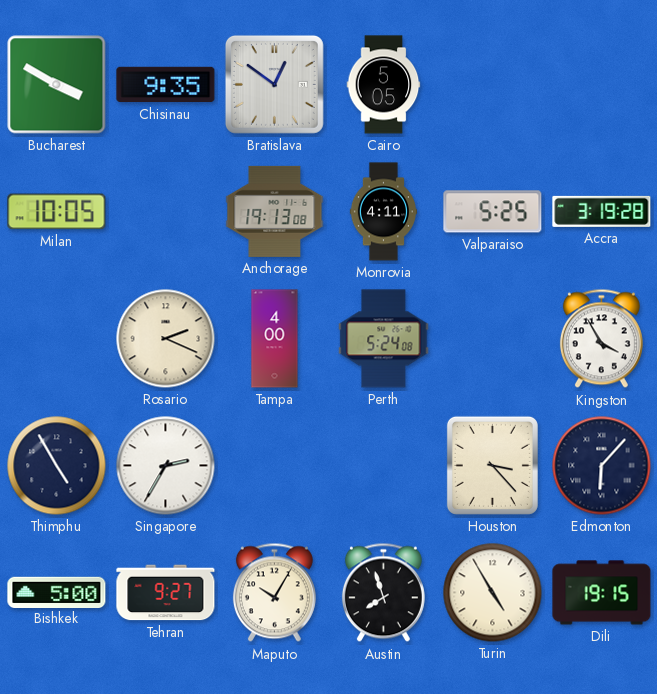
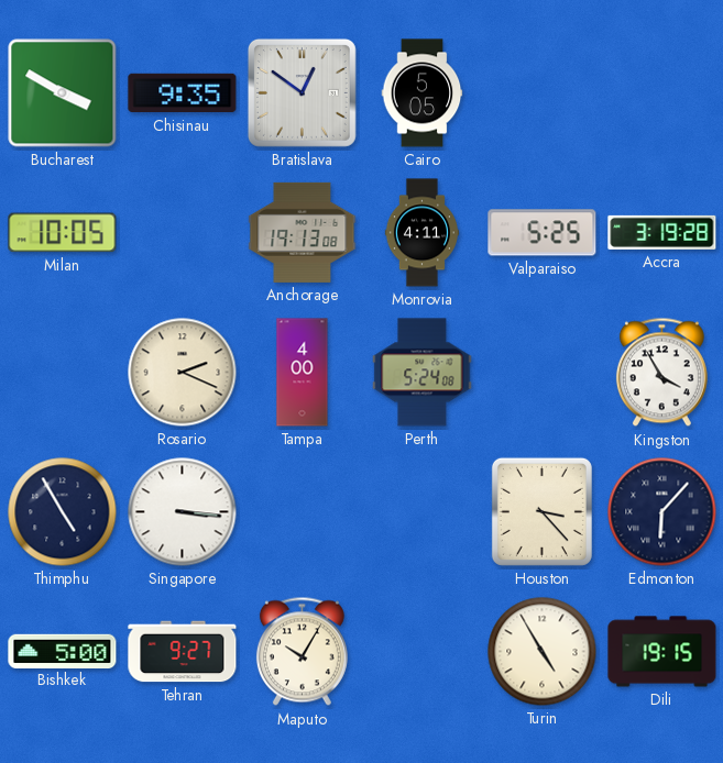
Singapore: 2:35 -> 3:16 (183, 512)
Austin: 7:57 -> none (383, 593)
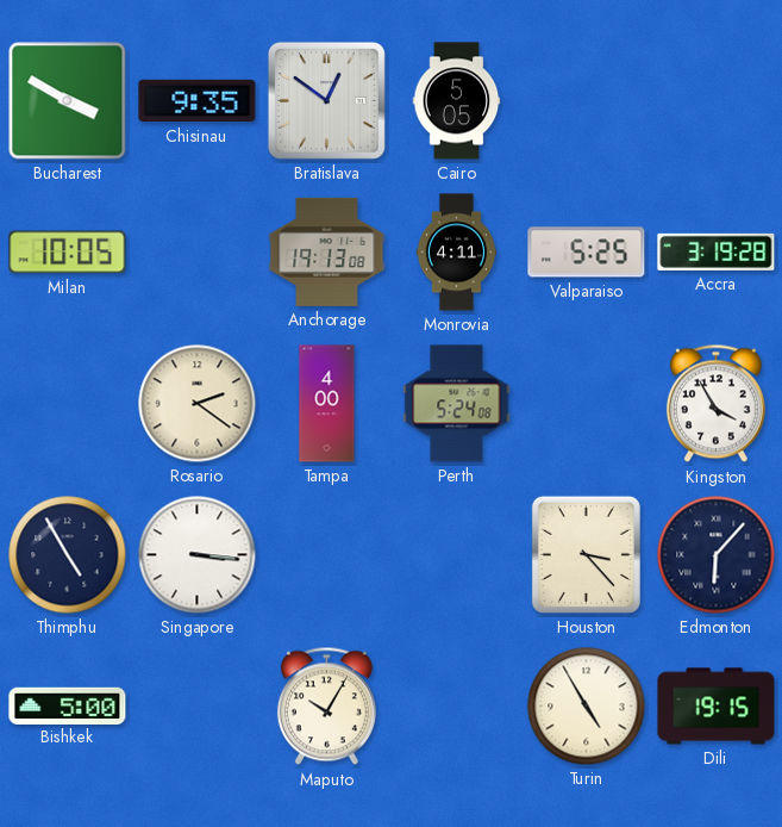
Rosario: 2:19 -> 2:21 (198, 404)
Tehran: 9:27 -> none (183, 652)
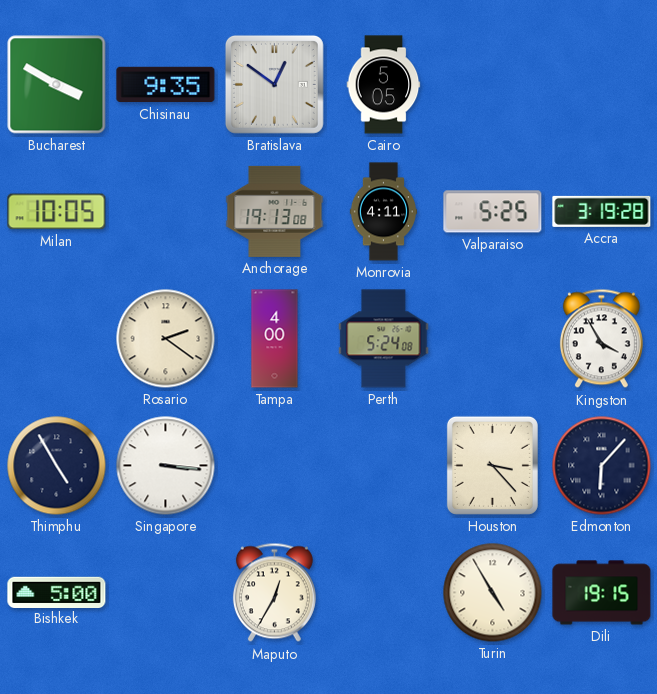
Maputo: 10:05 -> 12:35 (274, 593)
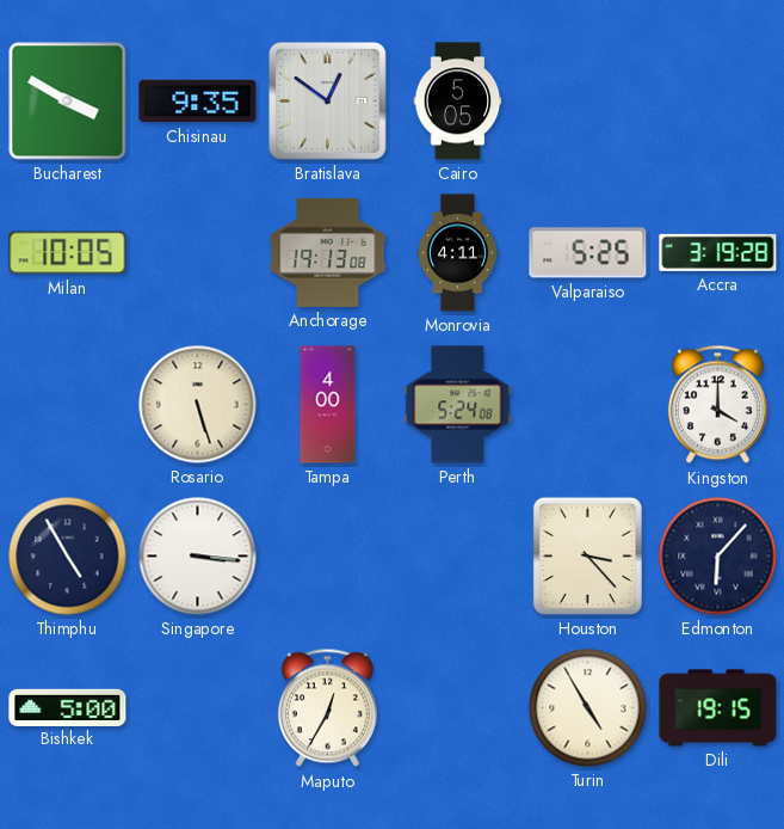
Rosario: 2:21 -> 5:27 (198, 405)
Kingston: 3:55 -> 4:00 (717, 405)
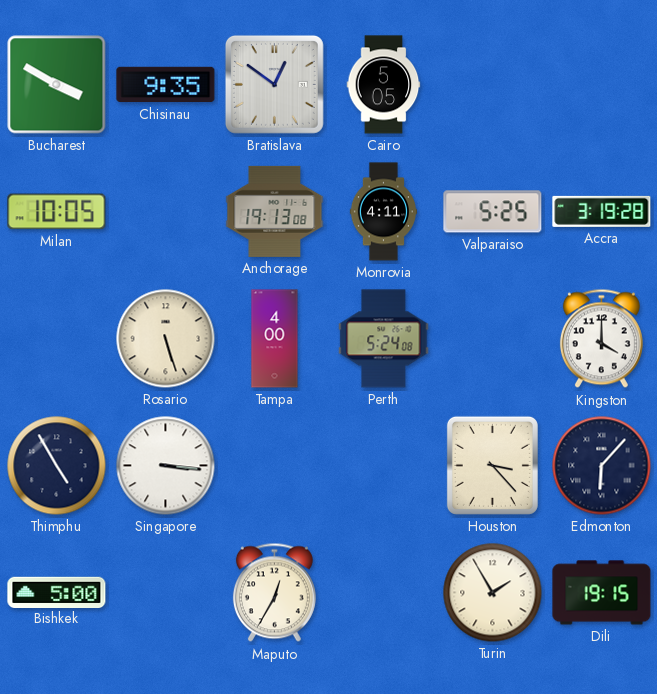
Turin: 4:55 -> 1:55 (493, 593)
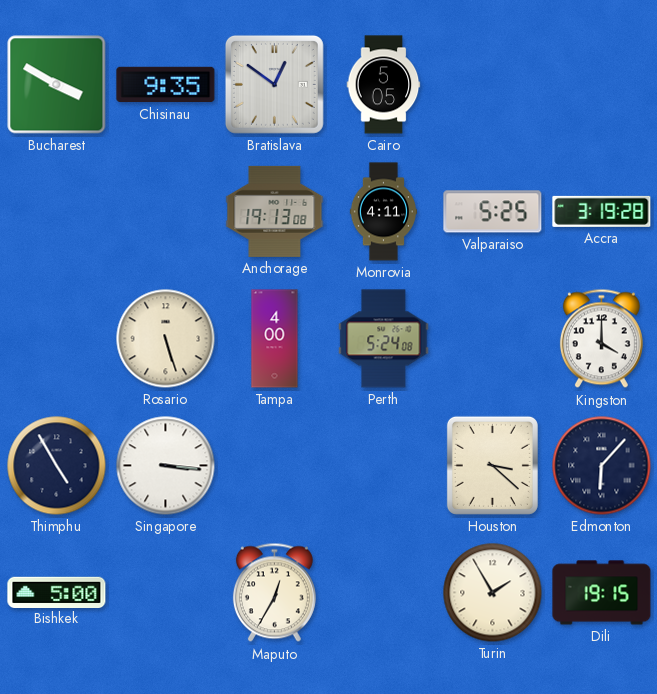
Milan: 10:05 -> none (57, 212)
Houston: 3:23 -> 3:22 (492, 465)
